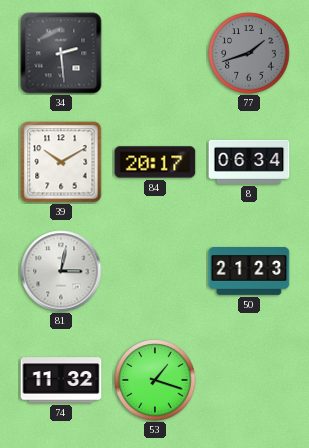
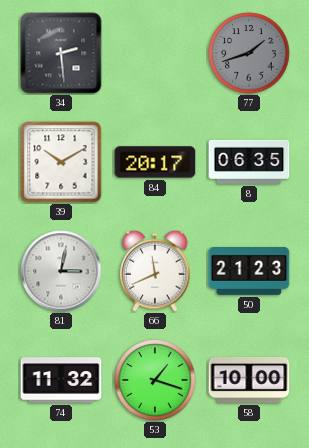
8: 06:34 -> 06:35 (249, 162)
66: none -> 11:41 (155, 271)
58: none -> 10:00 (249, 381)
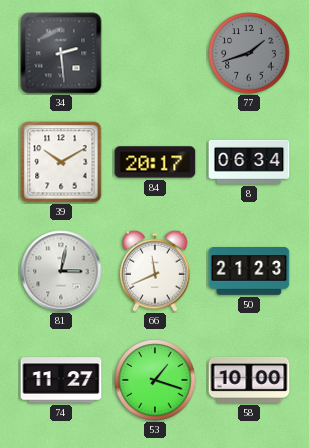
8: 06:35 -> 06:34 (249, 162)
74: 11:32 -> 11:27 (61, 380)
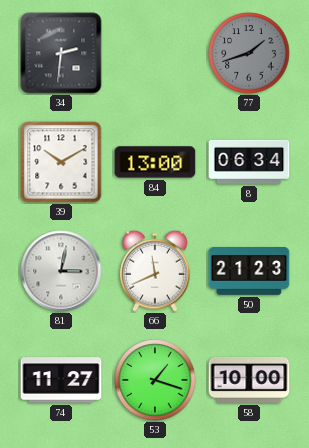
34: 2:29 -> 2:31 (61, 53)
84: 20:17 -> 13:00 (155, 162)
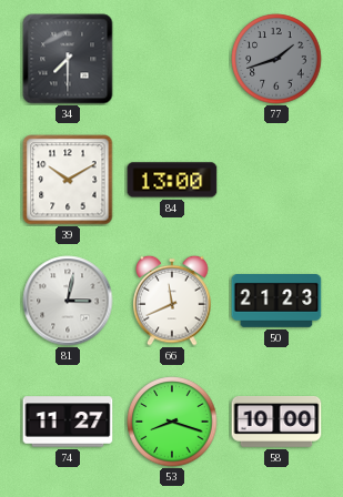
34: 2:31 -> 7:30 (68, 59)
8: 06:34 -> none (249, 162)
53: 1:18 -> 8:18 (172, 422)
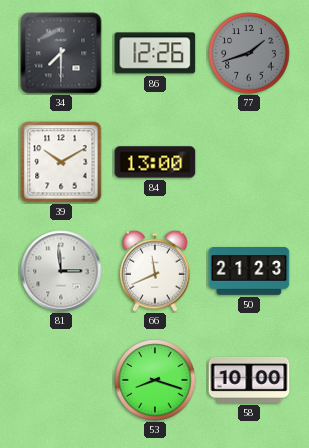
86: none -> 12:26 (155, 53)
81: 3:02 -> 2:59 (61, 271)
74: 11:27 -> none (68, 422)
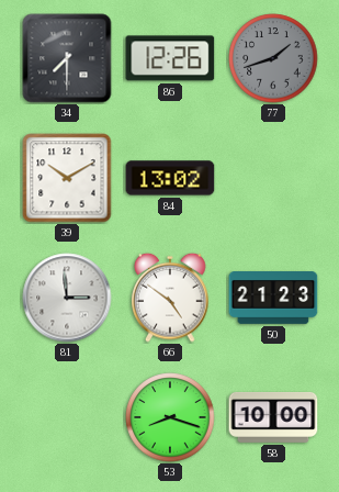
84: 13:00 -> 13:02 (170, 178)
66: 11:41 -> 4:51 (170, 298)
